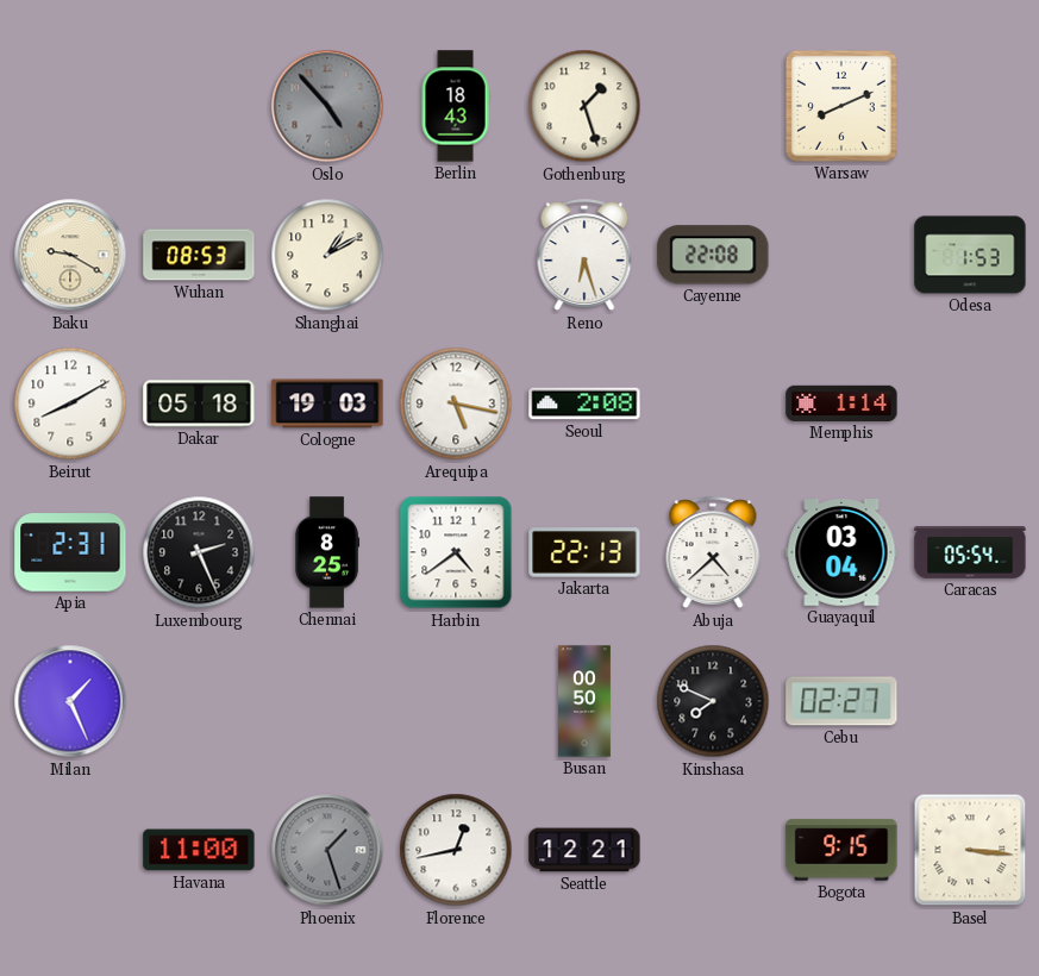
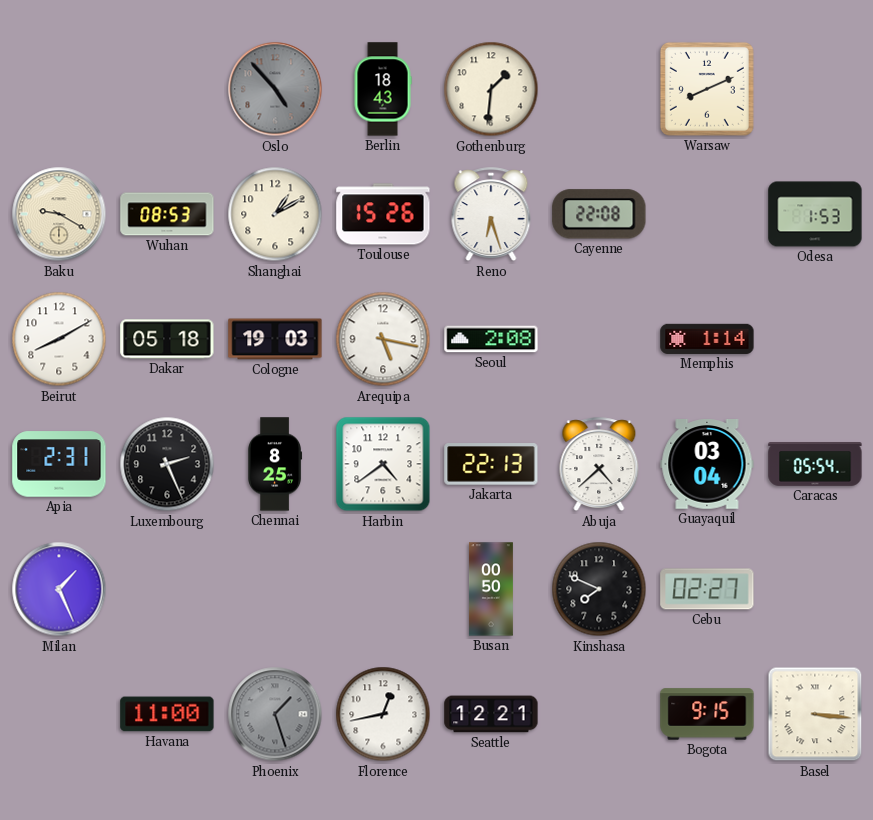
Gothenburg: 1:27 -> 1:31 (491, 89)
Toulouse: none -> 15:26 (383, 214)
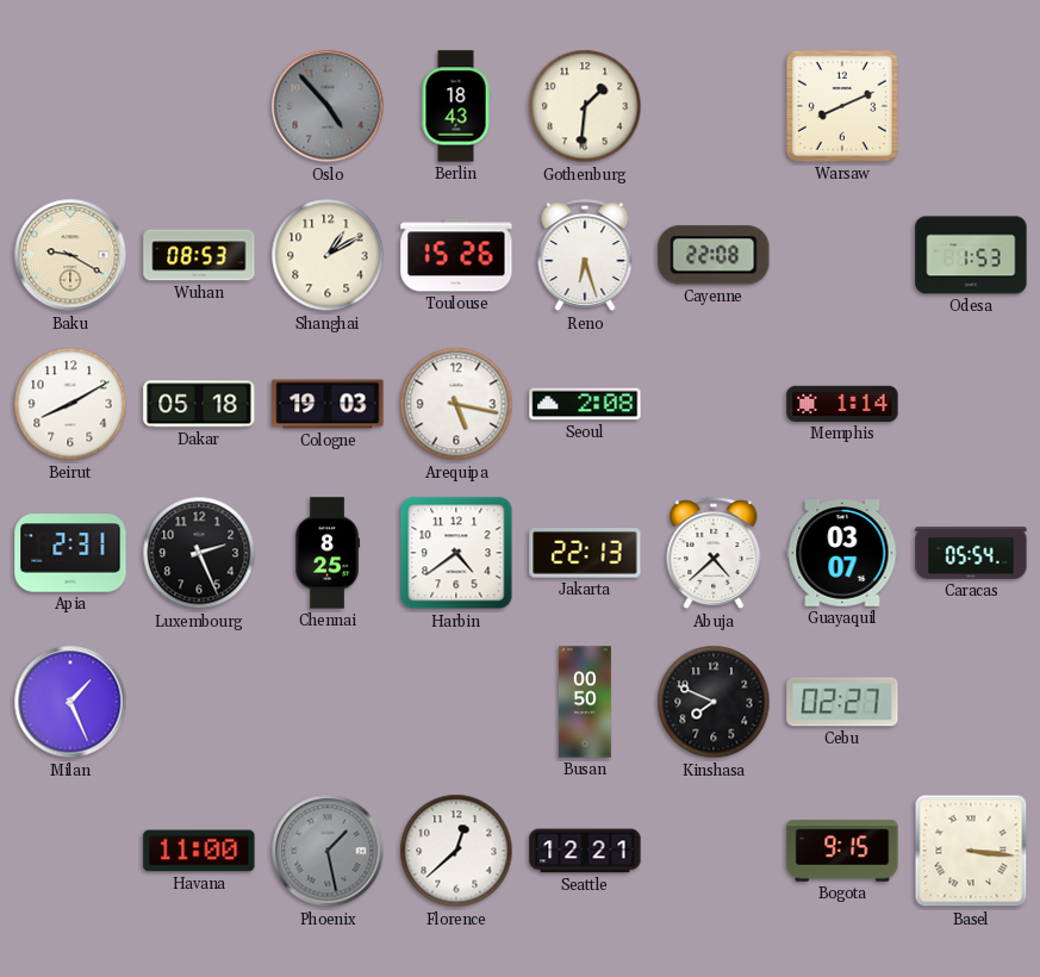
Guayaquil: 03:04 -> 03:07 (842, 553)
Phoenix: 1:27 -> 1:28 (328, 851)
Florence: 12:43 -> 12:38 (456, 851)
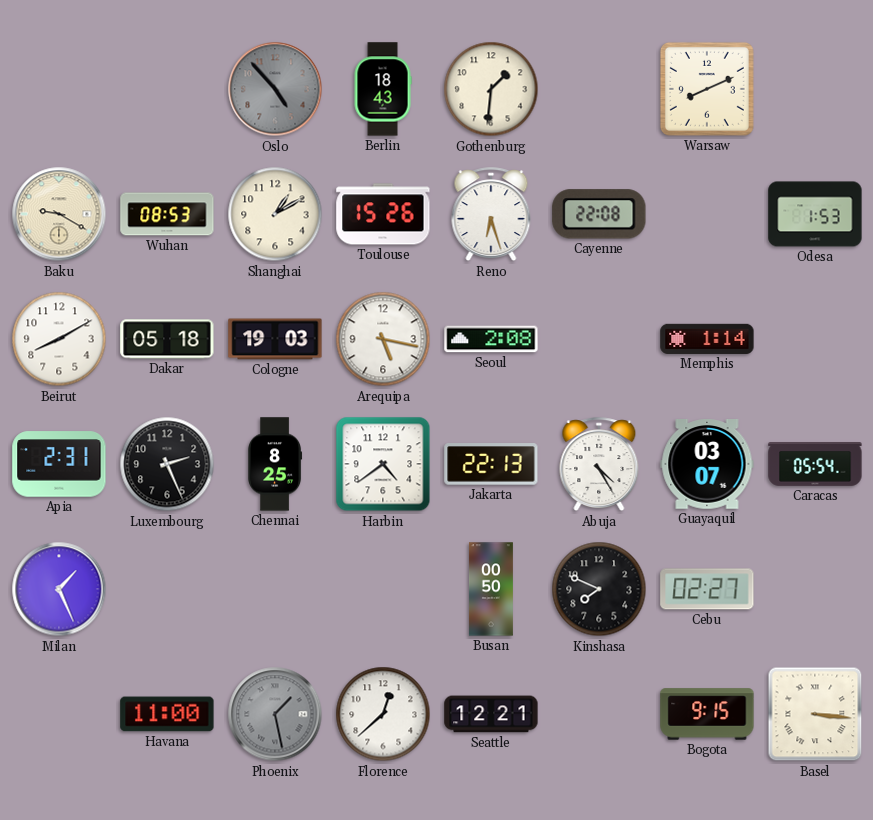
Abuja: 4:38 -> 4:25 (599, 465)
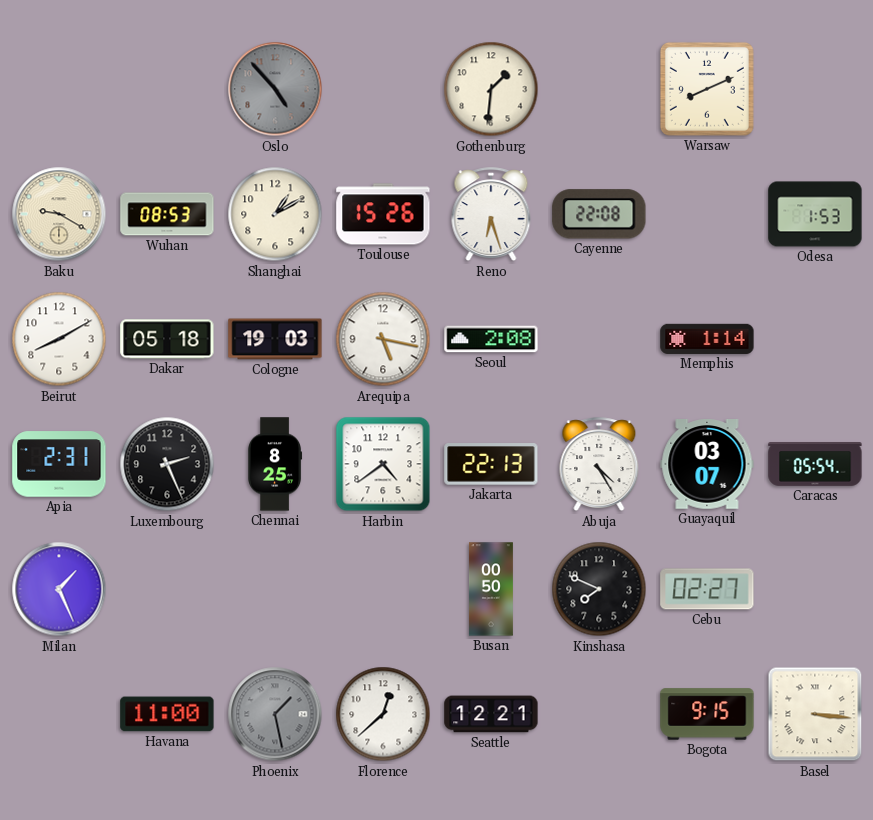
Berlin: 18:43 -> none (383, 89)
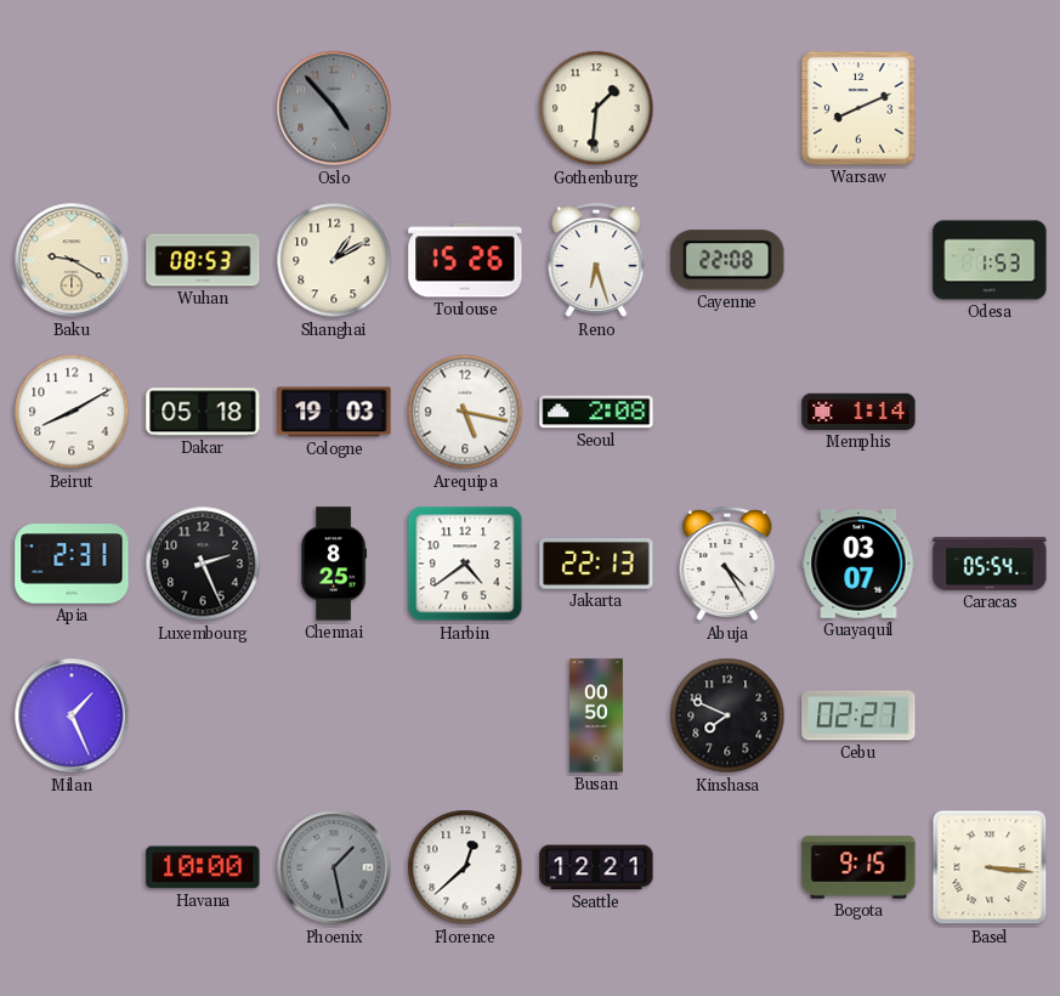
Havana: 11:00 -> 10:00 (203, 867)
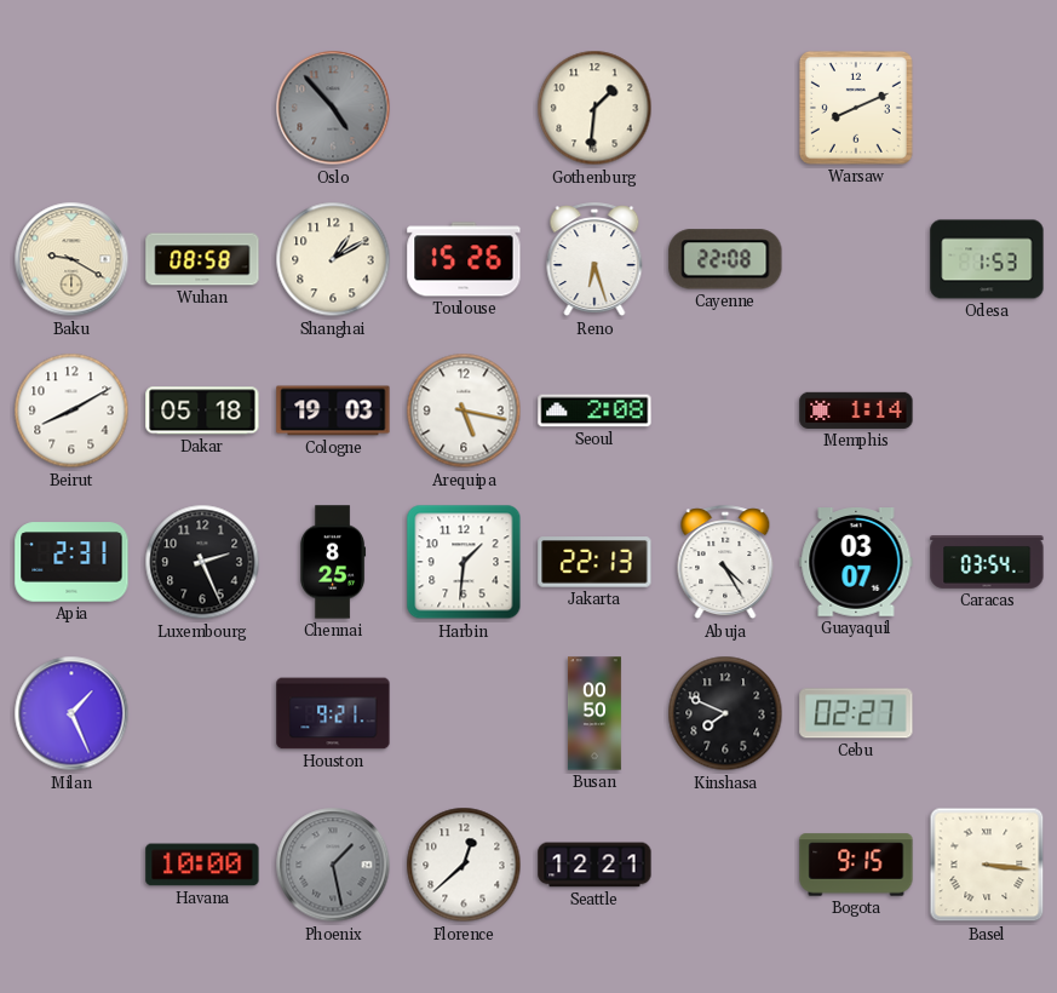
Wuhan: 08:53 -> 08:58 (202, 259)
Harbin: 4:39 -> 1:31 (464, 562)
Caracas: 05:54 -> 03:54 (987, 563)
Houston: none -> 9:21 (333, 713)
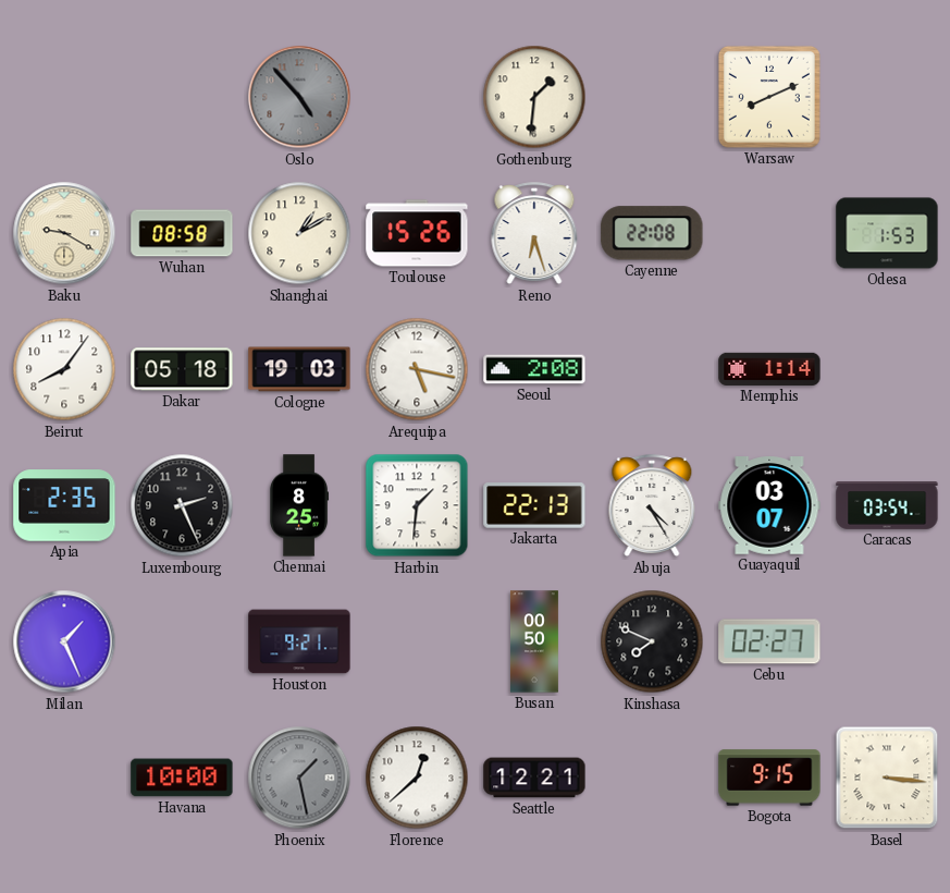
Beirut: 8:10 -> 8:06 (64, 369)
Apia: 2:31 -> 2:35 (64, 505)
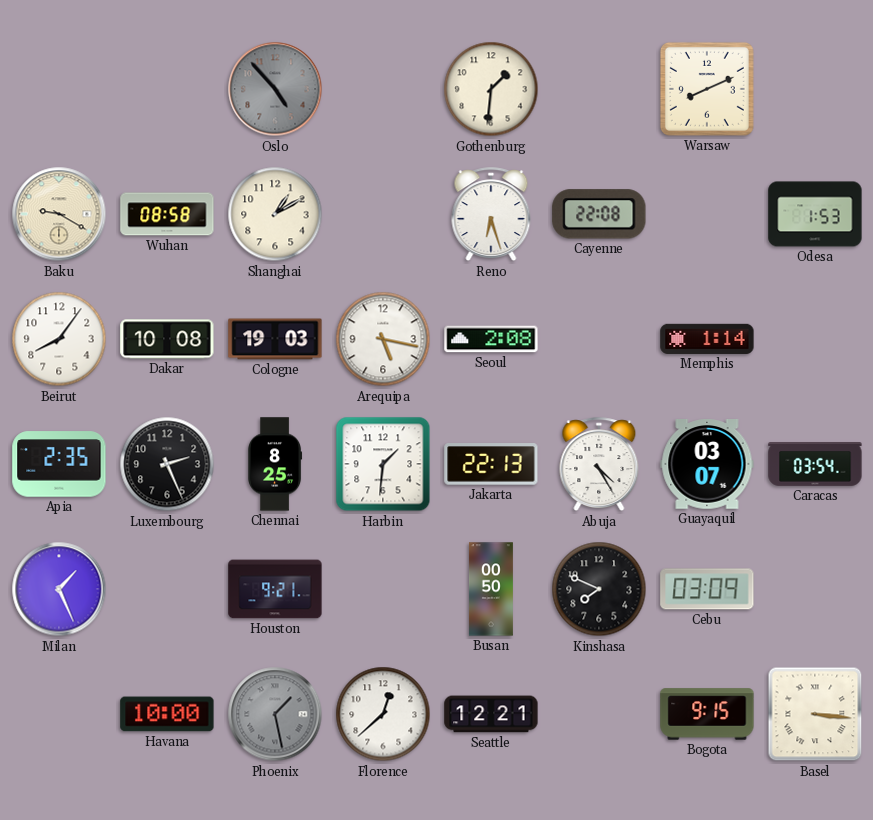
Toulouse: 15:26 -> none (417, 233)
Dakar: 05:18 -> 10:08 (167, 339)
Cebu: 02:27 -> 03:09 (707, 589)
